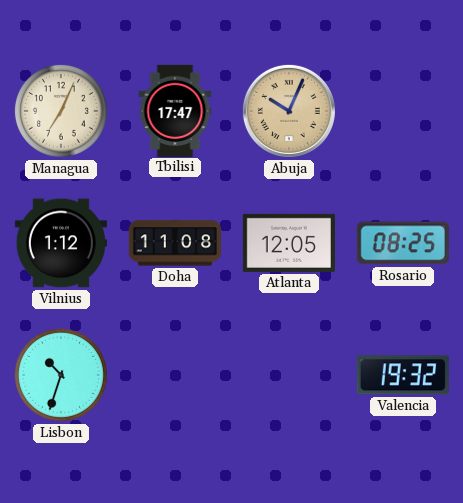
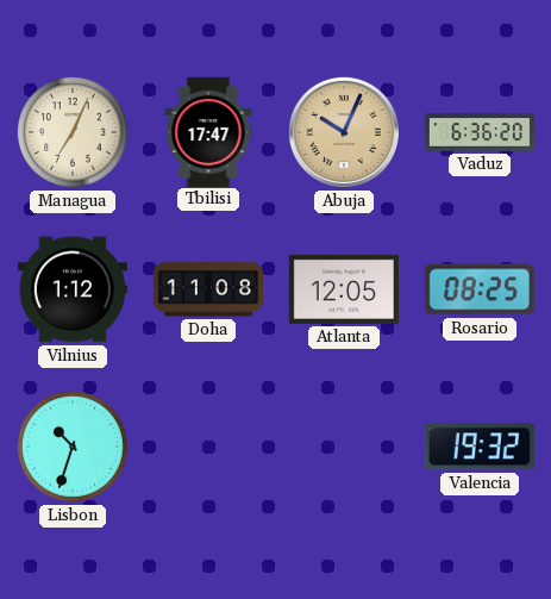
Vaduz: none -> 6:36 (478, 132)
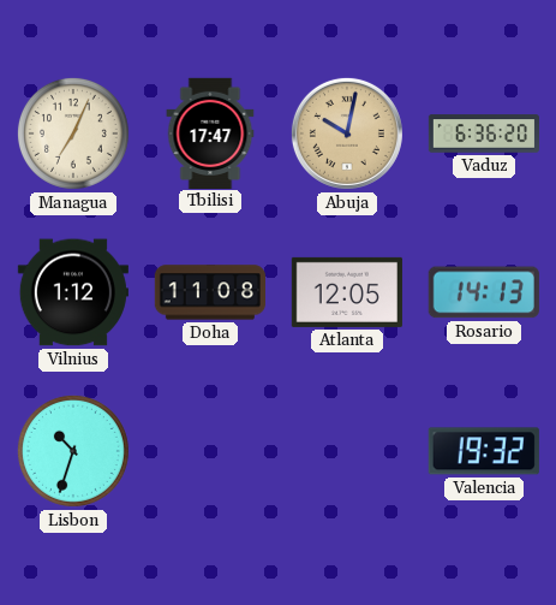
Abuja: 10:04 -> 10:02 (347, 134)
Rosario: 08:25 -> 14:13 (484, 292)
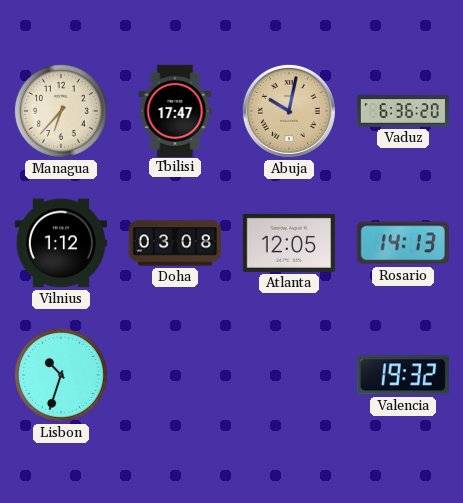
Managua: 7:04 -> 6:37 (61, 111)
Doha: 11:08 -> 03:08 (174, 243)
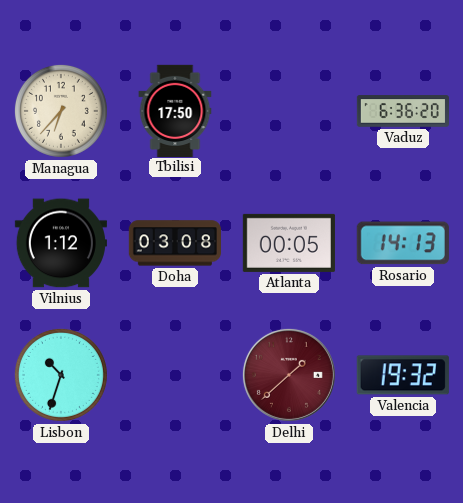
Tbilisi: 17:47 -> 17:50 (175, 110)
Abuja: 10:02 -> none (289, 111)
Atlanta: 12:05 -> 00:05 (289, 243)
Delhi: none -> 1:38 (289, 375)
